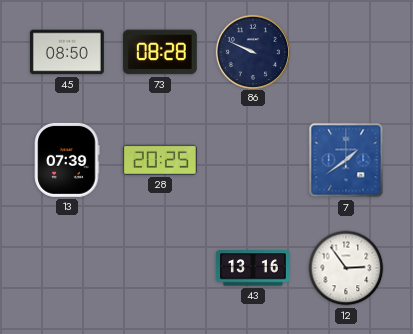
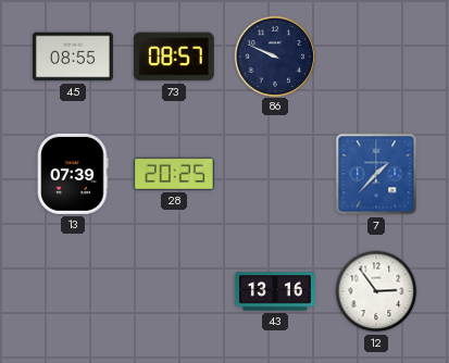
45: 08:50 -> 08:55 (73, 57)
73: 08:28 -> 08:57 (174, 57)
7: 1:39 -> 1:37 (376, 174)
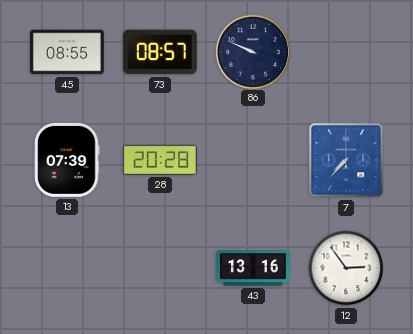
28: 20:25 -> 20:28 (160, 160)
7: 1:37 -> 7:37 (346, 160)
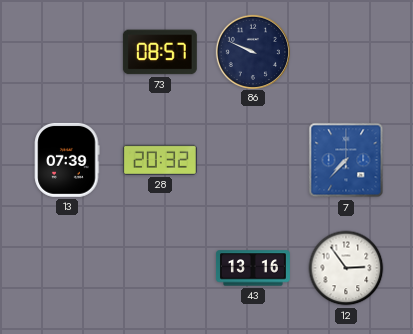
45: 08:55 -> none (67, 52)
28: 20:28 -> 20:32 (160, 160)
